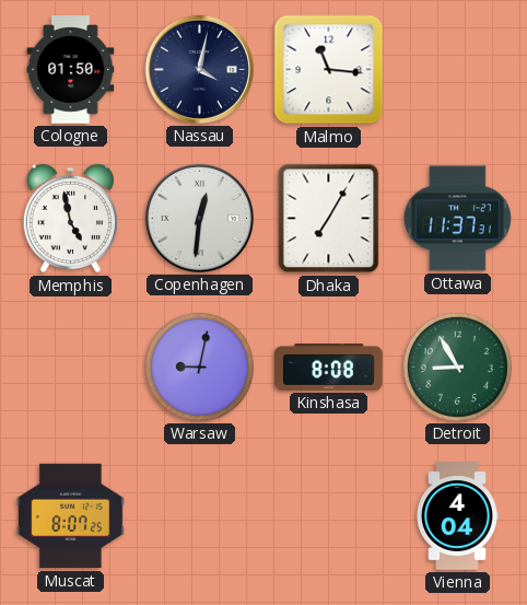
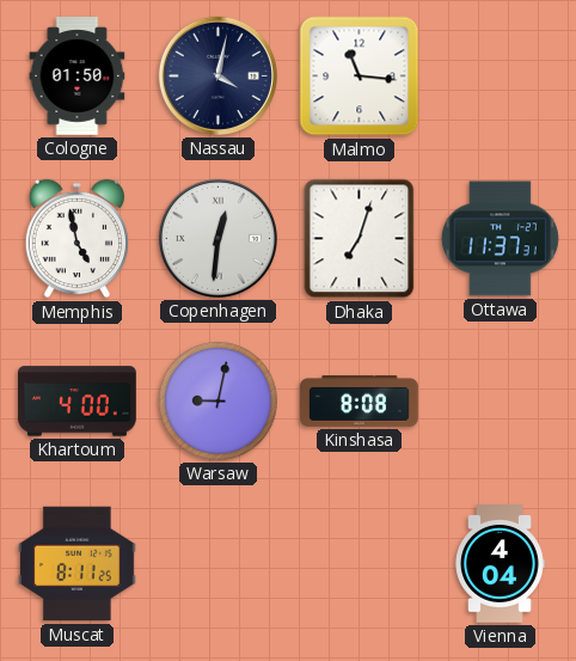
Dhaka: 7:05 -> 7:03 (360, 239)
Khartoum: none -> 4:00 (78, 402)
Detroit: 8:55 -> none (457, 367)
Muscat: 8:07 -> 8:11 (78, 564)
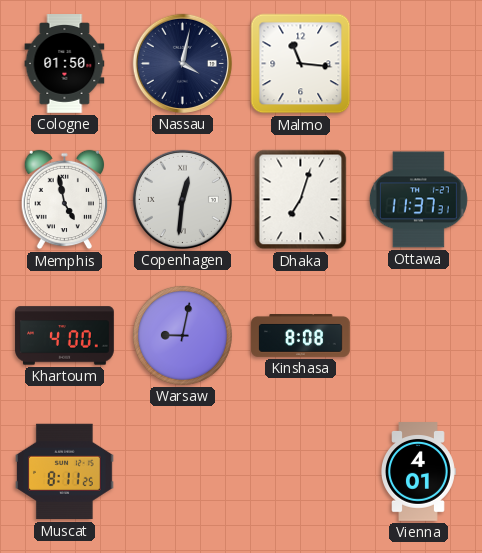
Vienna: 4:04 -> 4:01 (418, 472)
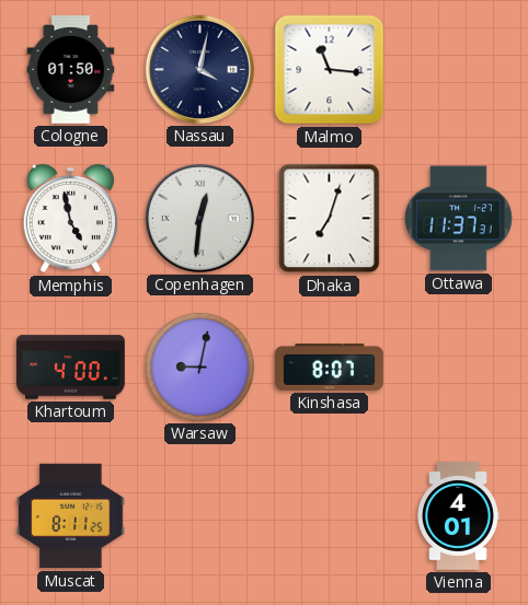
Kinshasa: 8:08 -> 8:07 (330, 368)
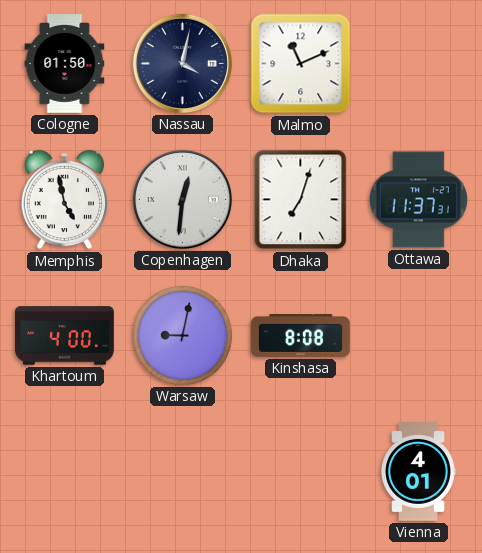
Malmo: 11:16 -> 11:11 (301, 64)
Kinshasa: 8:07 -> 8:08 (301, 336)
Muscat: 8:11 -> none (71, 516)
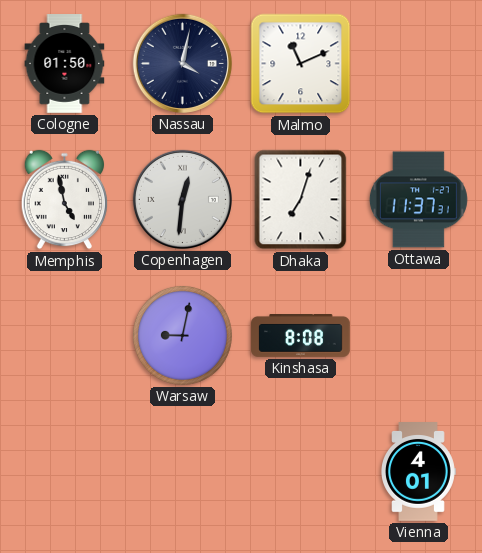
Khartoum: 4:00 -> none (65, 336)
